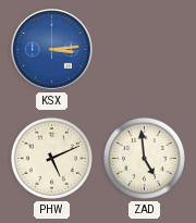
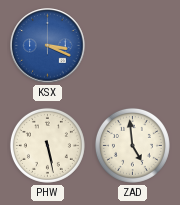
KSX: 3:14 -> 3:19 (48, 46)
PHW: 5:11 -> 5:28 (47, 145)
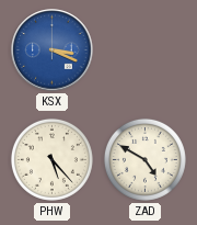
PHW: 5:28 -> 5:23 (51, 159)
ZAD: 4:59 -> 4:50 (144, 159)
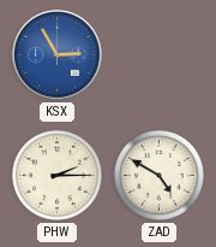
KSX: 3:19 -> 2:55 (58, 55)
PHW: 5:23 -> 2:15 (56, 175)
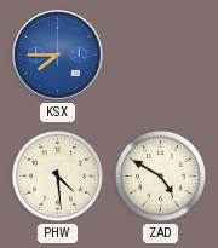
KSX: 2:55 -> 7:45 (58, 56)
PHW: 2:15 -> 4:29 (57, 175)
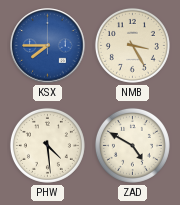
NMB: none -> 3:25 (132, 45)
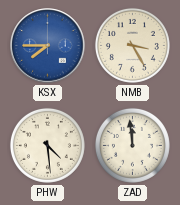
ZAD: 4:50 -> 11:59 (132, 145)
